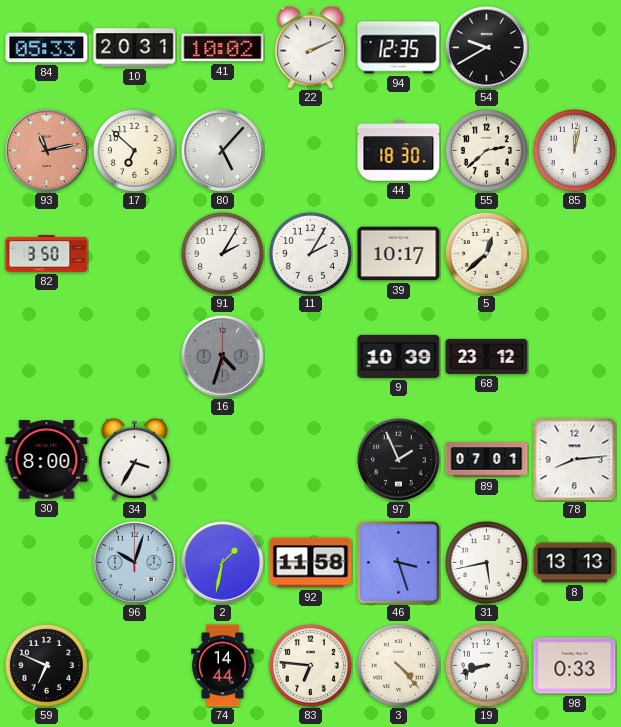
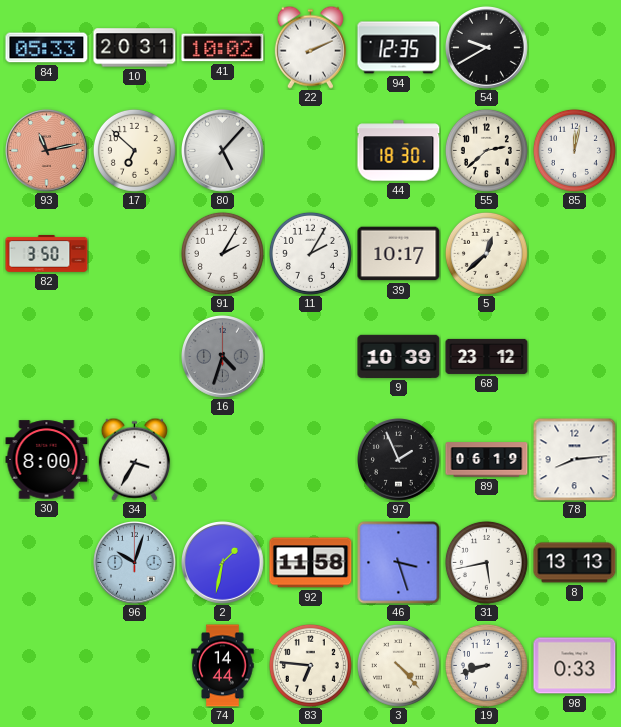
89: 07:01 -> 06:19 (487, 460)
59: 6:49 -> none (46, 665)
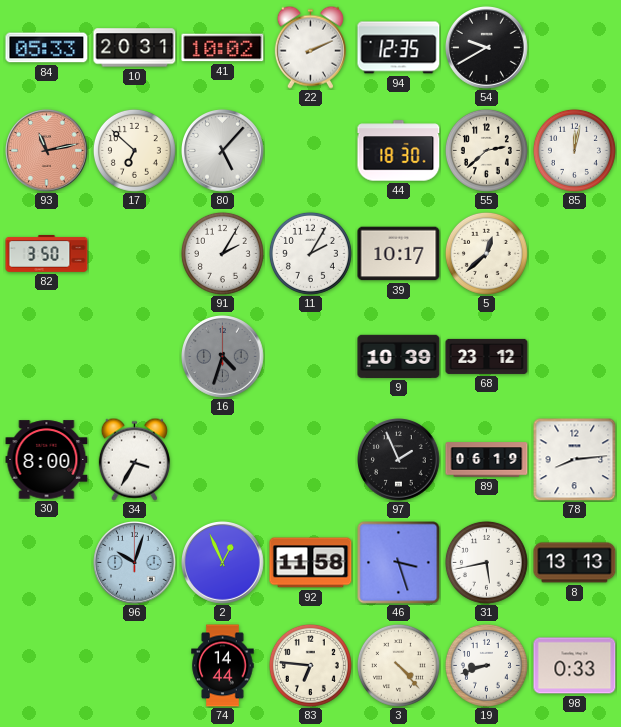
2: 1:32 -> 12:56 (223, 563)
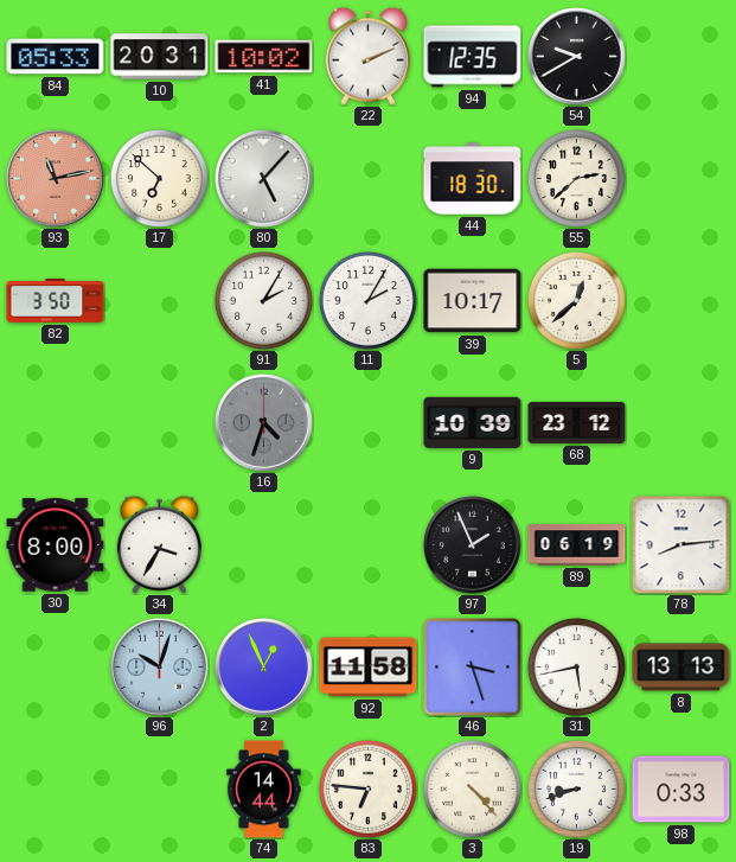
85: 12:02 -> none (574, 150)
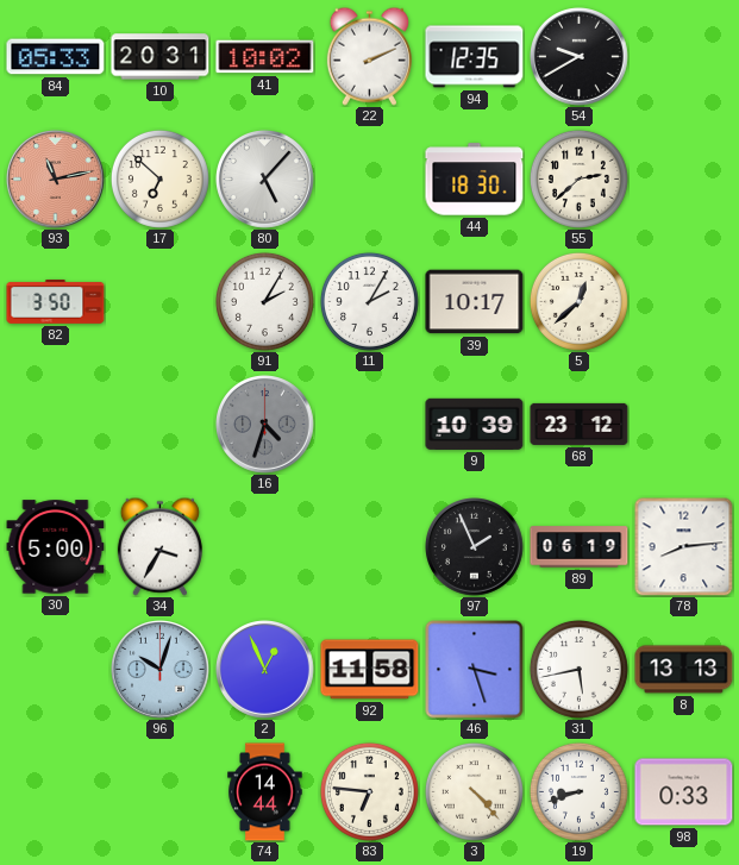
30: 8:00 -> 5:00 (56, 547)
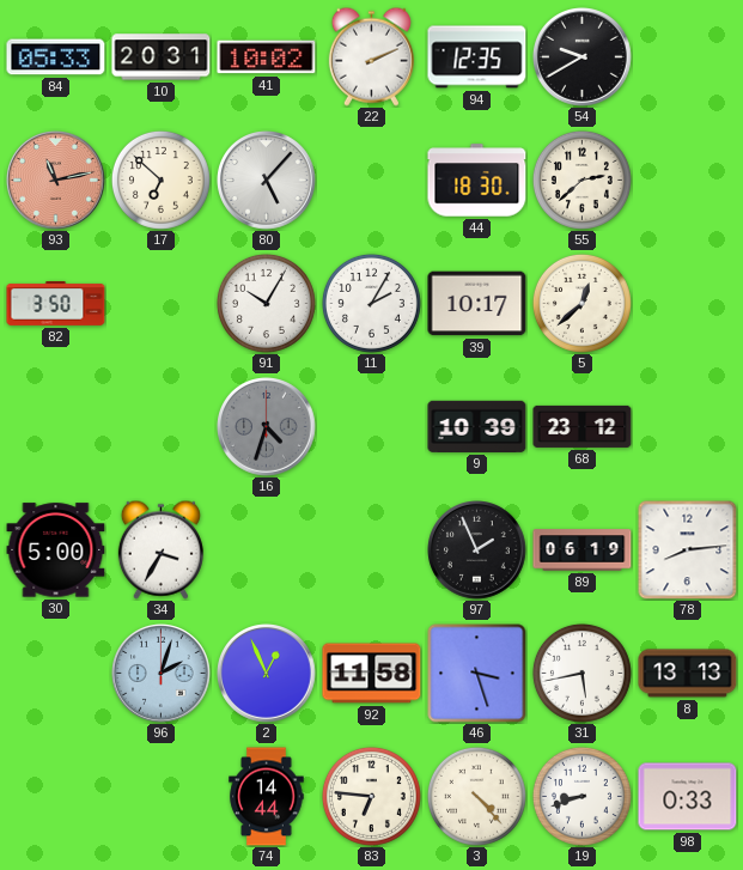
91: 2:05 -> 10:05 (266, 303)
96: 10:03 -> 2:03 (162, 674)
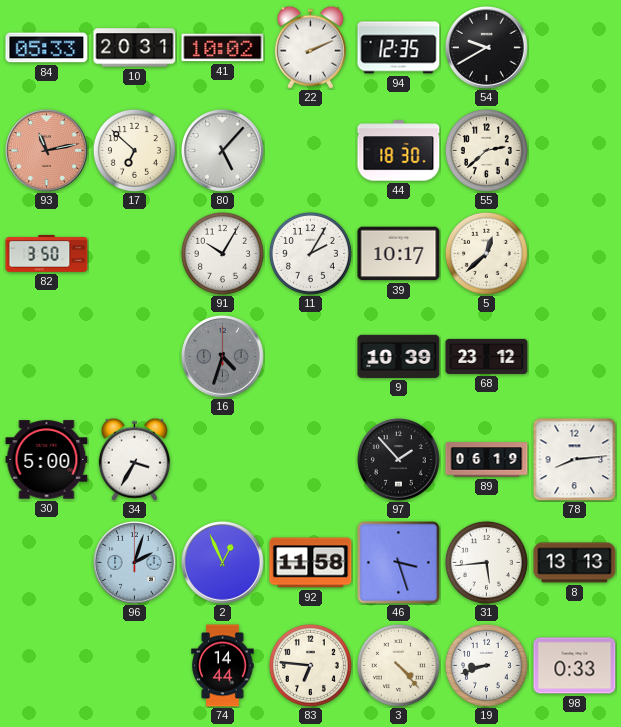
97: 1:56 -> 1:53 (399, 460)
31: 5:43 -> 5:44 (486, 562)
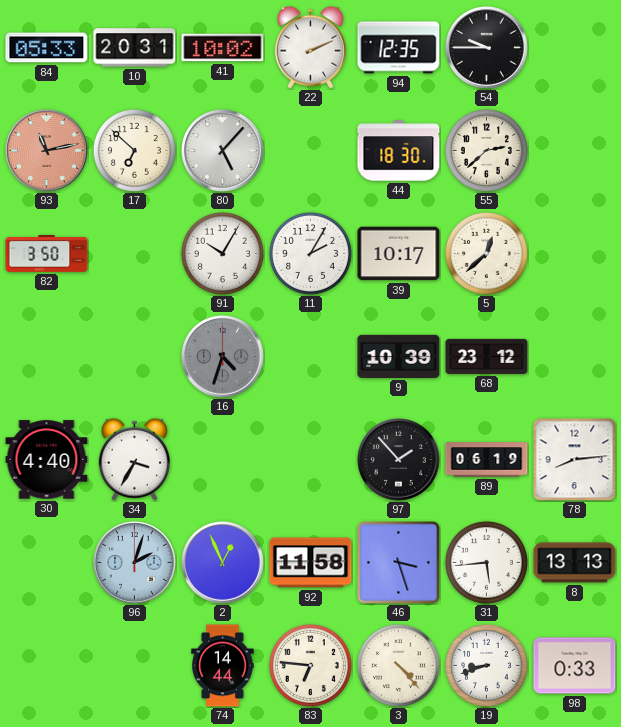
54: 9:40 -> 9:45 (487, 48)
30: 5:00 -> 4:40 (47, 460)
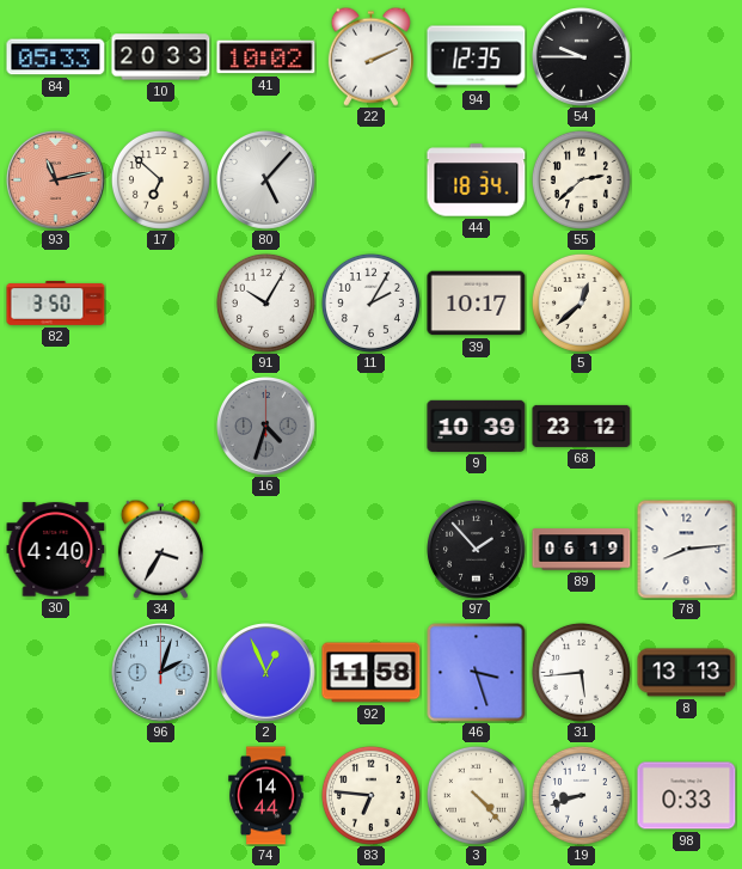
10: 20:31 -> 20:33 (161, 57)
44: 18:30 -> 18:34 (477, 180)
